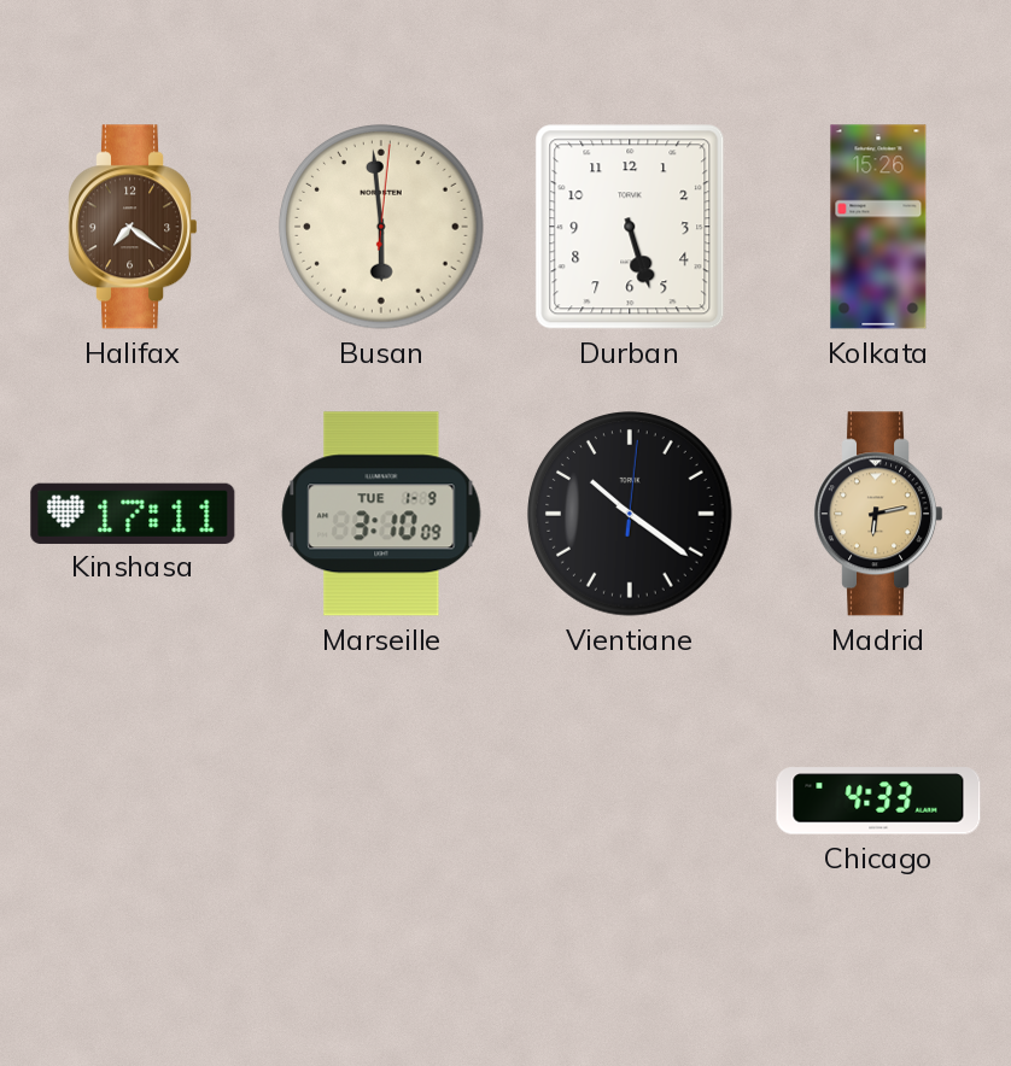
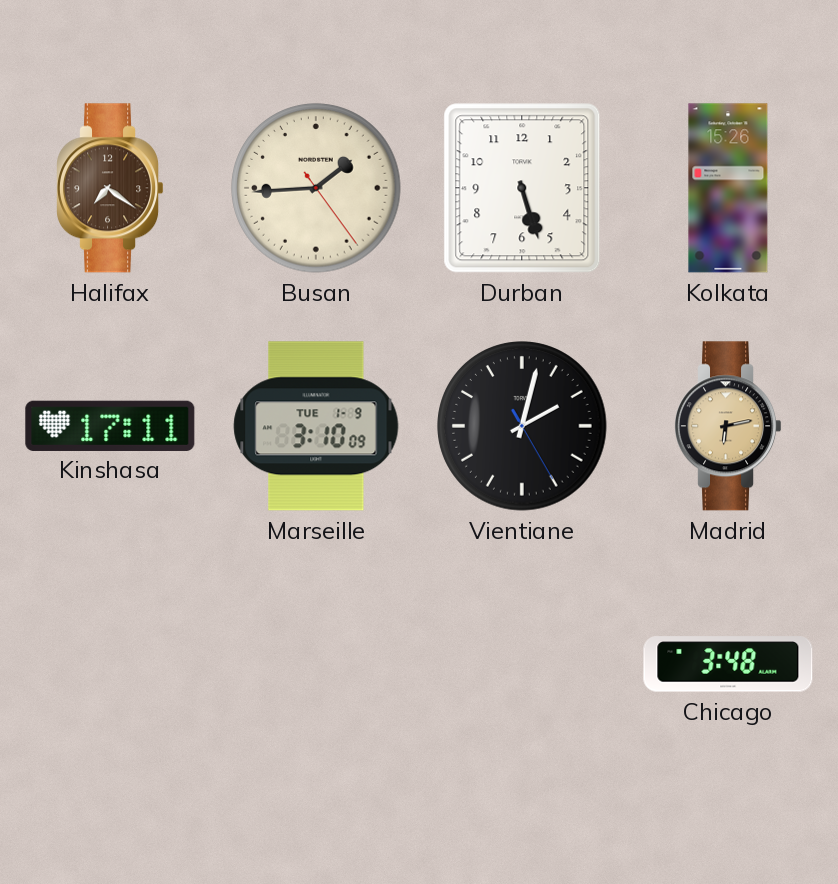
Busan: 5:59 -> 1:44 (316, 188)
Vientiane: 10:21 -> 2:02 (522, 426)
Chicago: 4:33 -> 3:48 (728, 664)
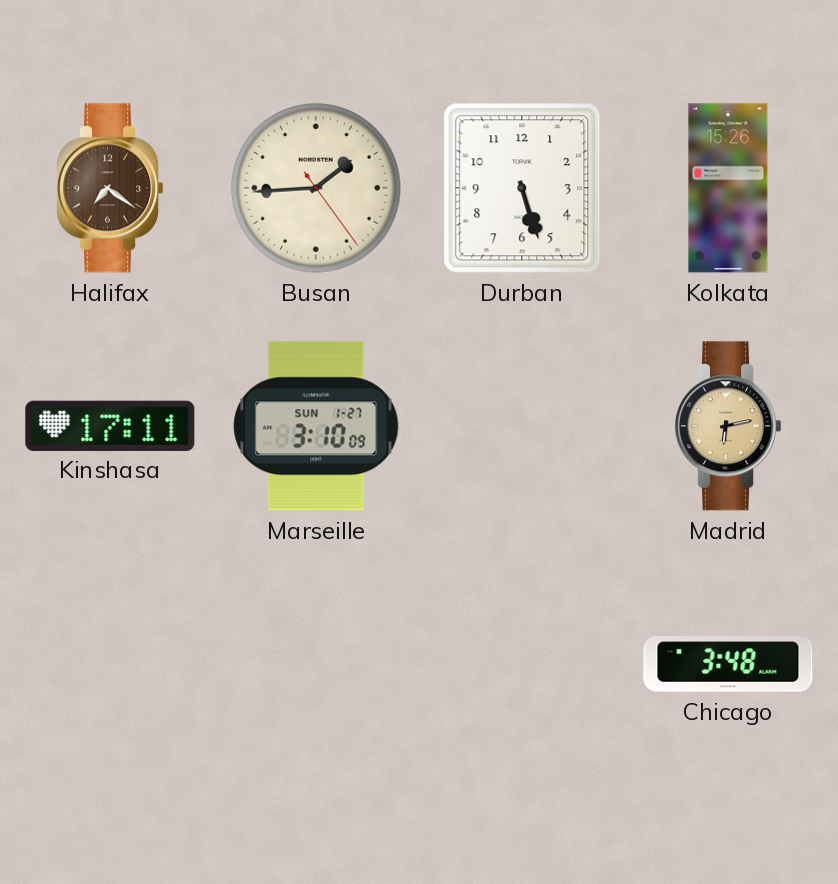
Marseille date: TUE 1-9 -> SUN 1-27 (316, 426)
Vientiane: 2:02 -> none (522, 426)
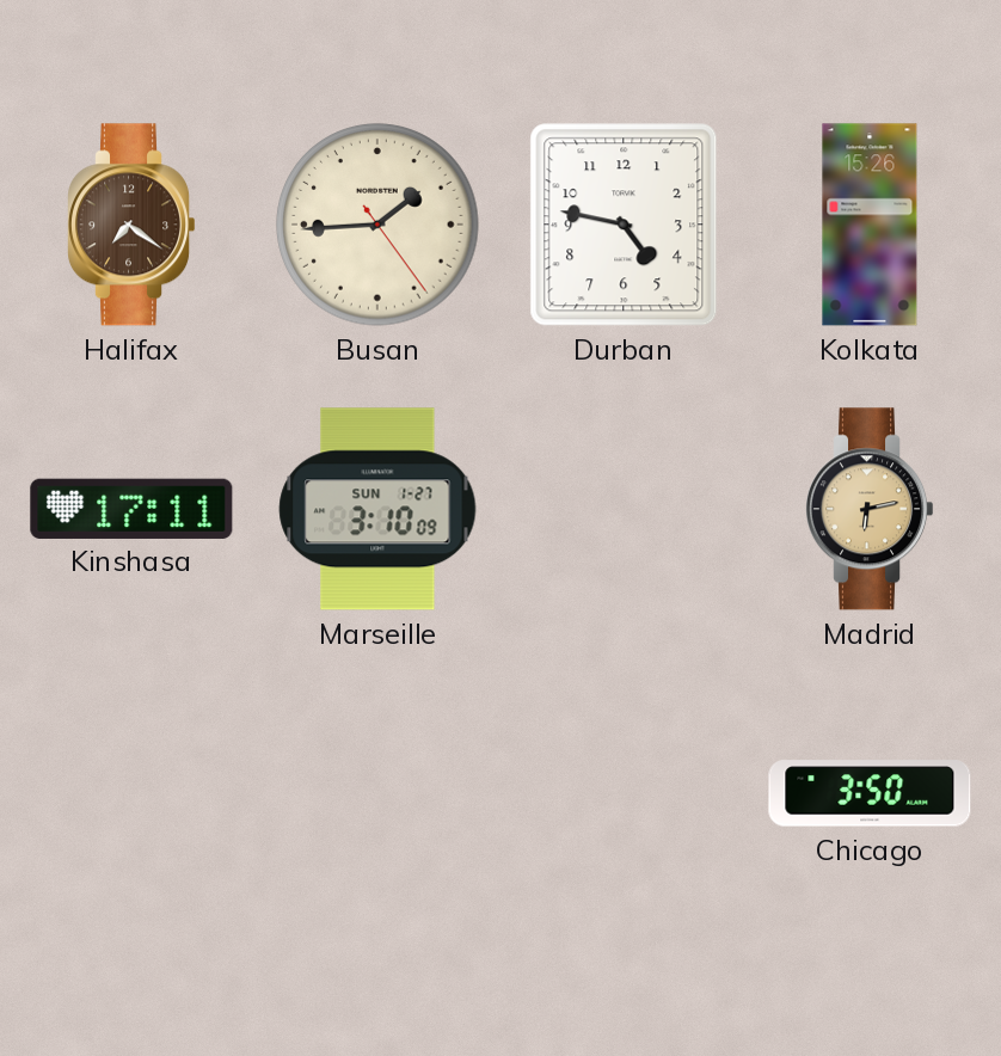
Durban: 5:27 -> 4:47 (624, 225)
Chicago: 3:48 -> 3:50 (870, 793)
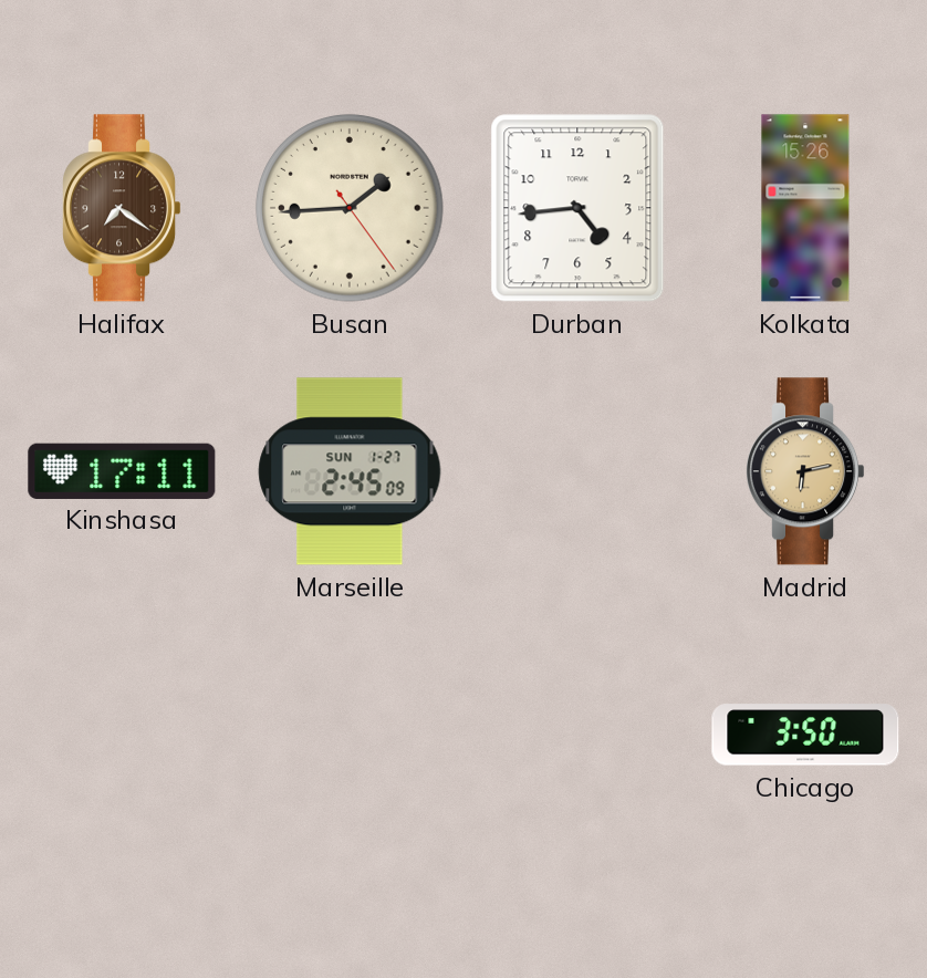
Durban: 4:47 -> 4:44 (577, 208)
Marseille: 3:10 -> 2:45 (350, 471)
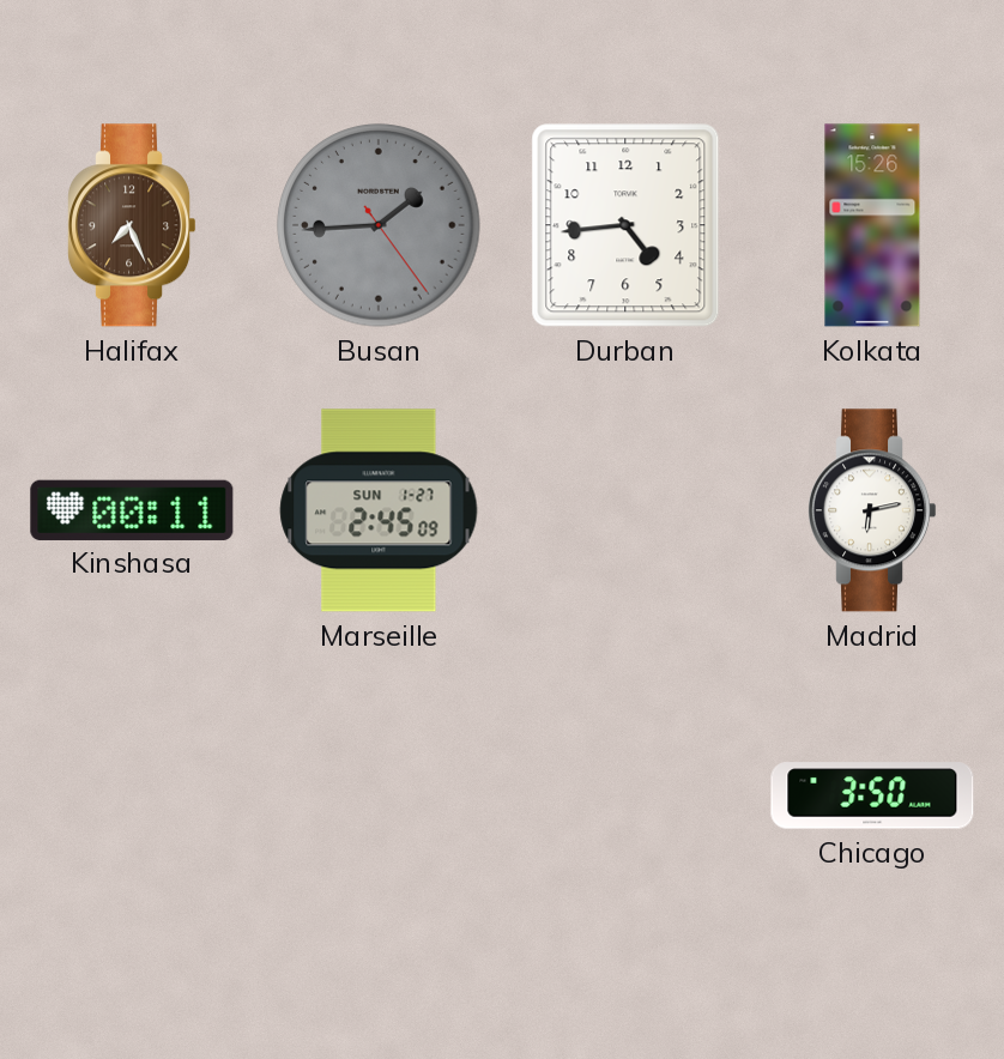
Halifax: 7:21 -> 7:26 (133, 225)
Busan dial: cream -> grey (379, 225)
Kinshasa: 17:11 -> 00:11 (132, 509)
Madrid dial: champagne -> white (873, 510)
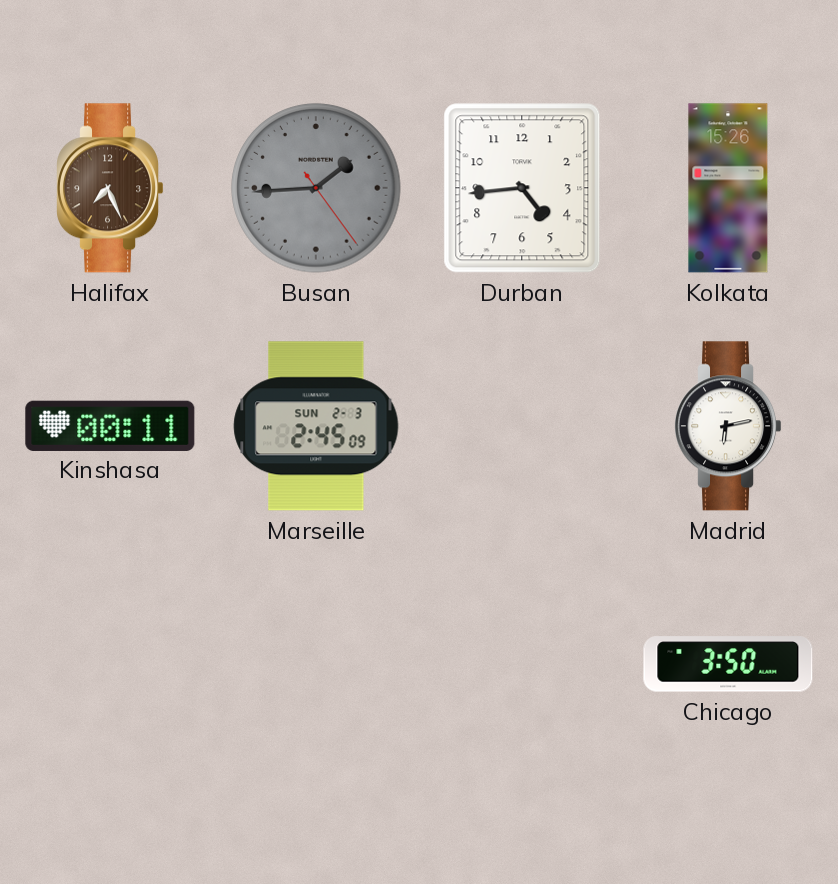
Marseille date: SUN 1-27 -> SUN 2-3 (316, 426)
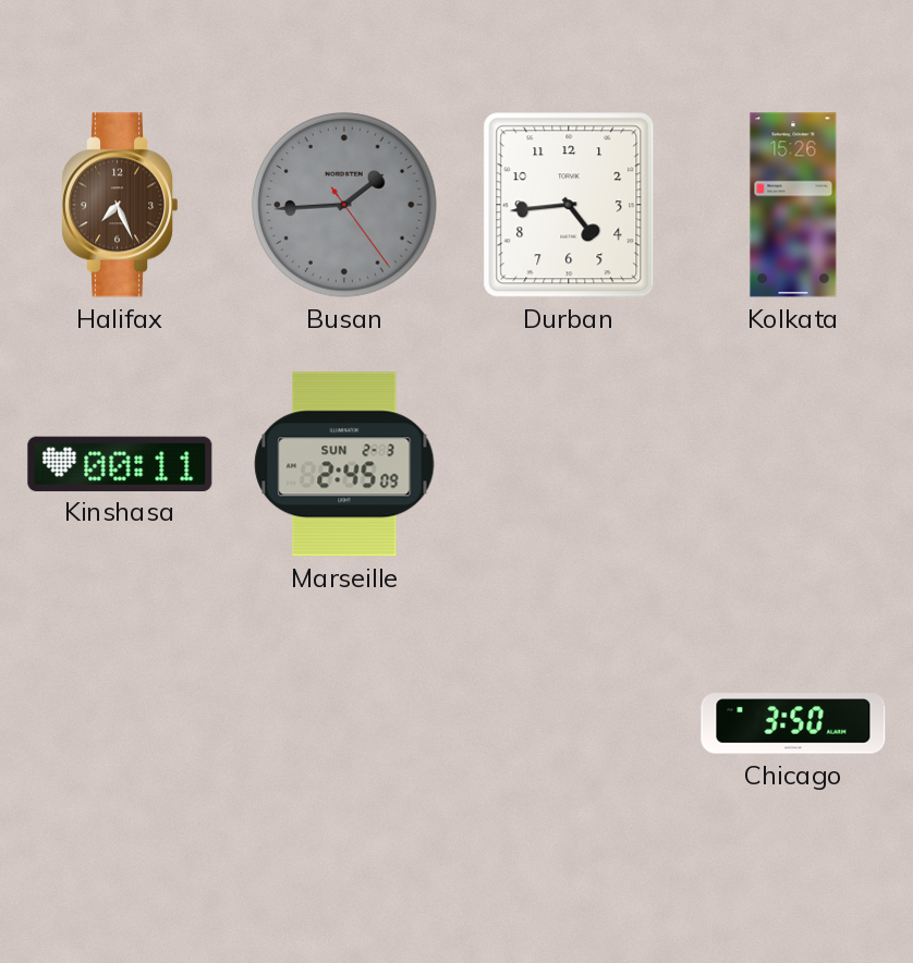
Madrid: 6:13 -> none (729, 426)
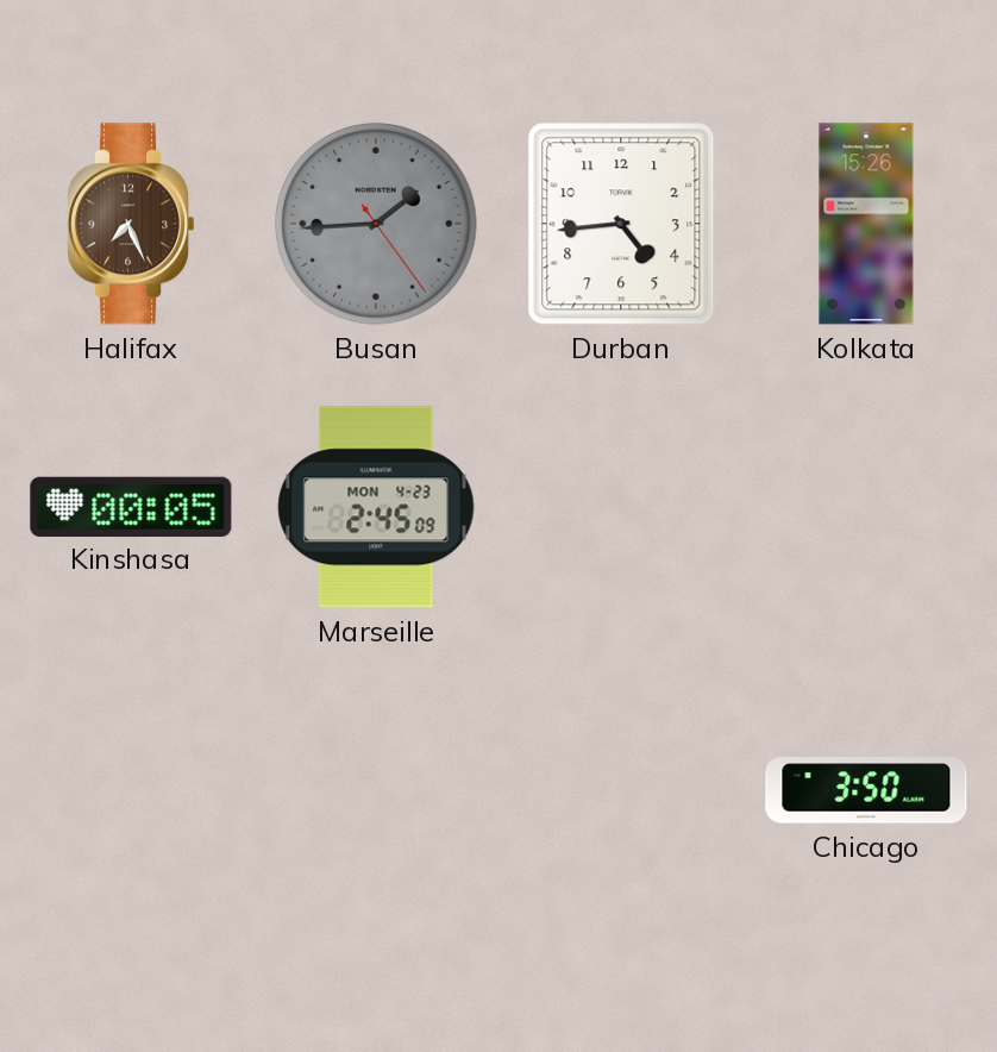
Kinshasa: 00:11 -> 00:05 (131, 506)
Marseille date: SUN 2-3 -> MON 4-23 (376, 507)
